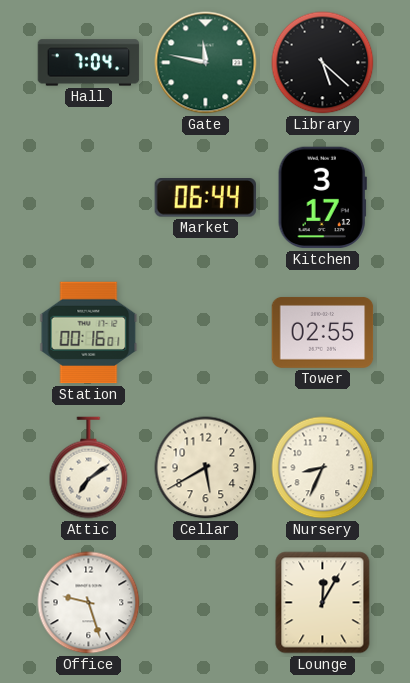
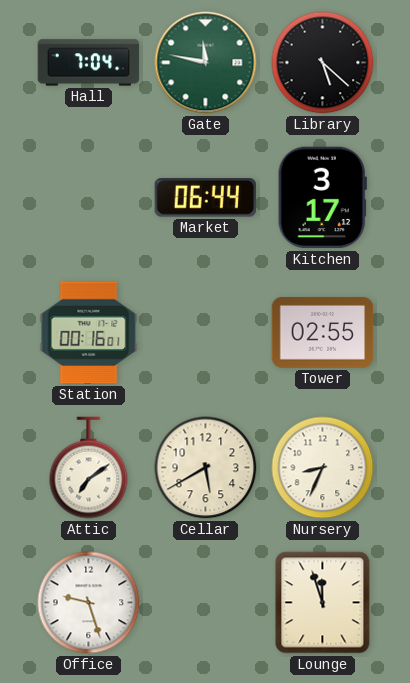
Lounge: 12:05 -> 11:57 (323, 603)
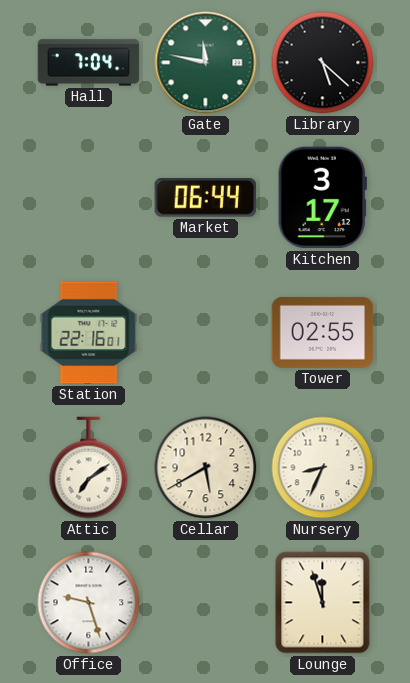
Station: 00:16 -> 22:16 (89, 333)
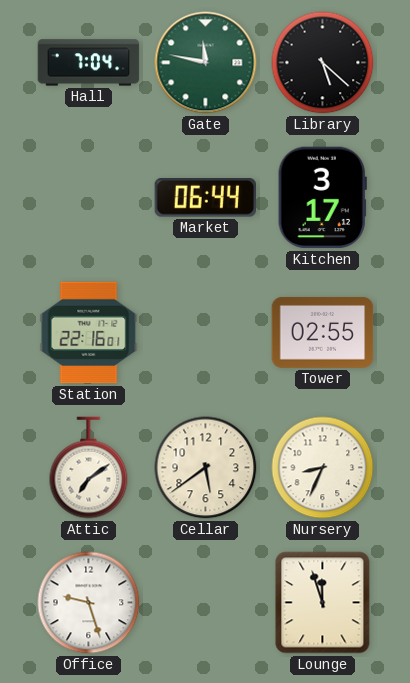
Cellar: 5:40 -> 5:39 (206, 468)
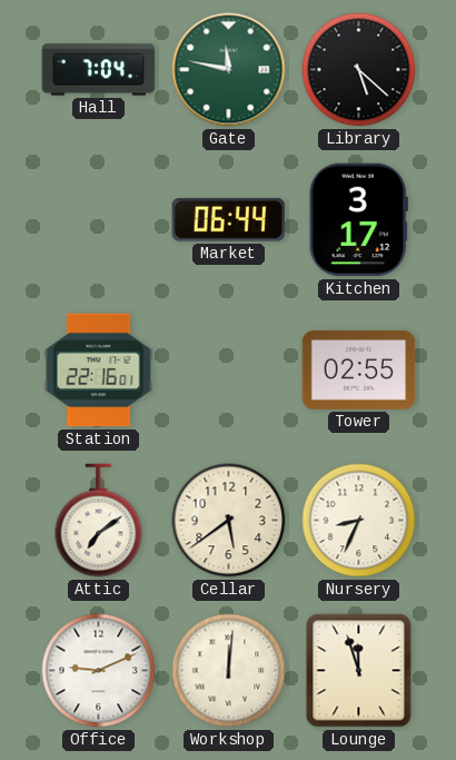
Office: 9:27 -> 9:11 (99, 671)
Workshop: none -> 12:01 (229, 671)
